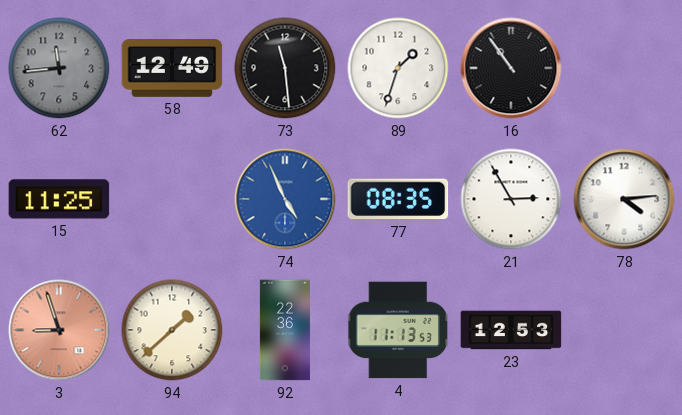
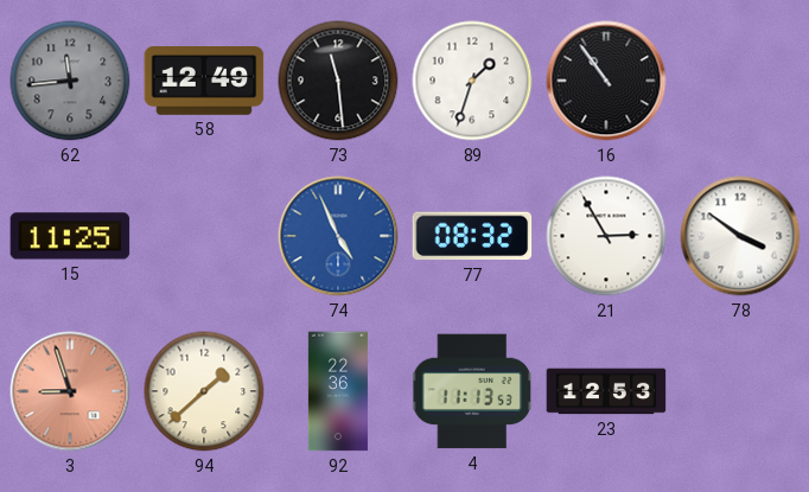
77: 08:35 -> 08:32 (472, 236)
78: 4:14 -> 3:51 (740, 236)
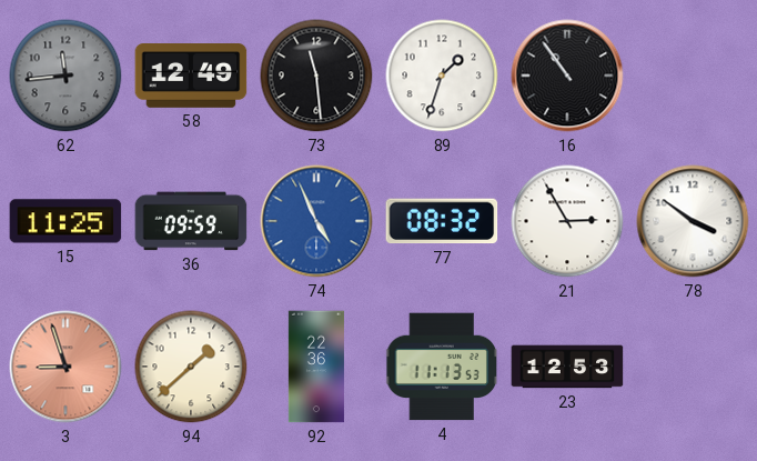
36: none -> 09:59 (191, 221)
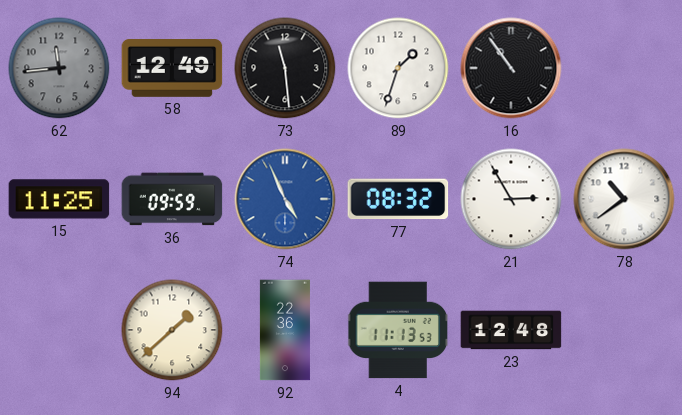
78: 3:51 -> 10:39 (624, 199)
3: 8:57 -> none (65, 367)
23: 12:53 -> 12:48 (511, 330)
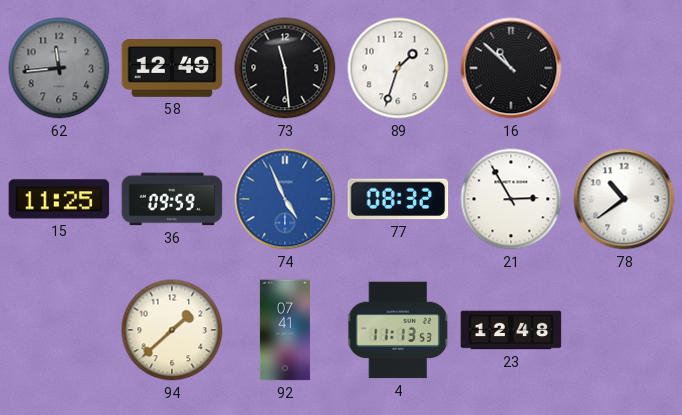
16: 10:54 -> 10:52 (511, 68)
92: 22:36 -> 07:41 (285, 330)
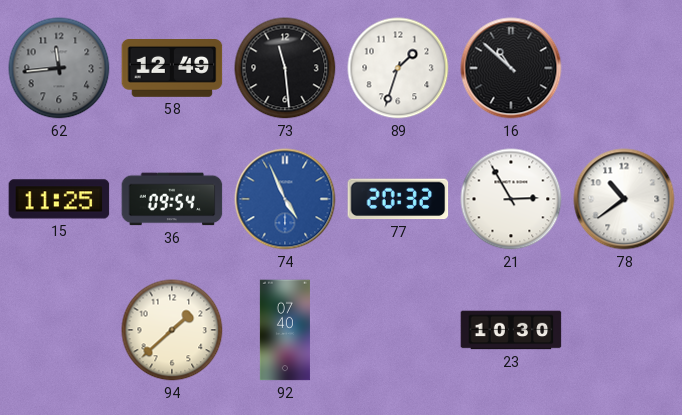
36: 09:59 -> 09:54 (172, 199)
77: 08:32 -> 20:32 (398, 199)
92: 07:41 -> 07:40 (285, 330)
4: 11:13 -> none (399, 330)
23: 12:48 -> 10:30 (511, 330)
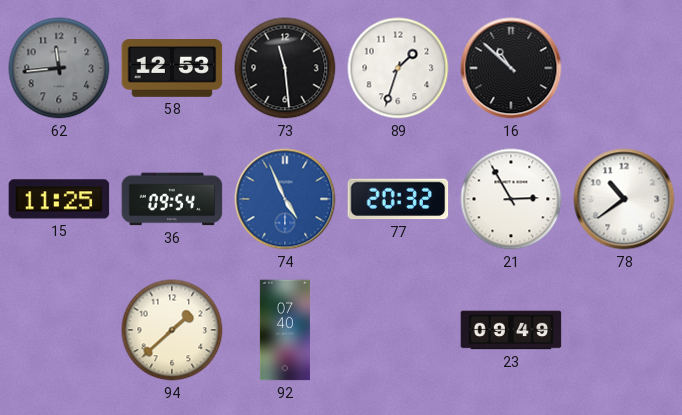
58: 12:49 -> 12:53 (172, 69)
23: 10:30 -> 09:49 (511, 330)
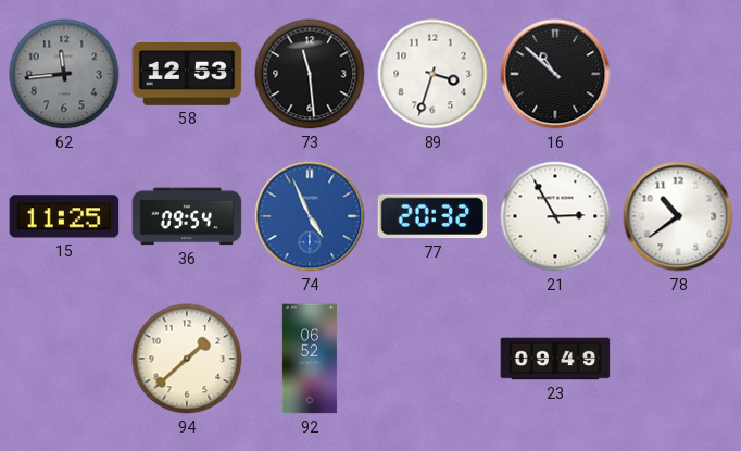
89: 1:33 -> 3:33 (432, 74)
92: 07:40 -> 06:52 (310, 359)
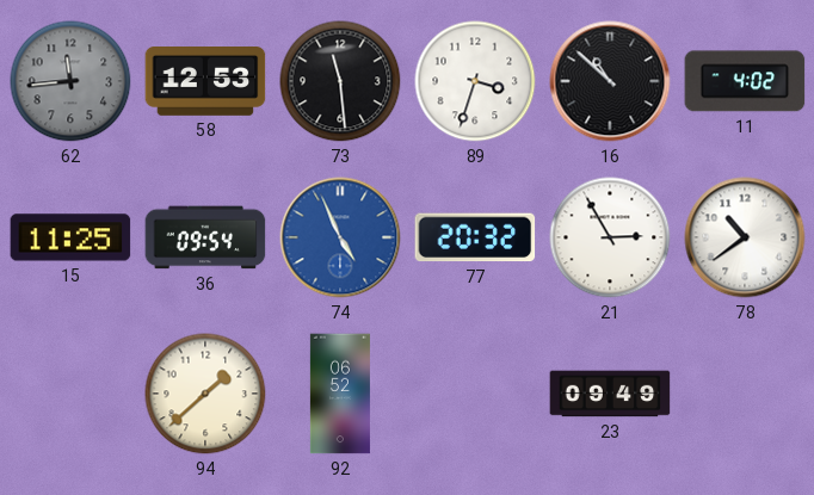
11: none -> 4:02 (745, 81)
